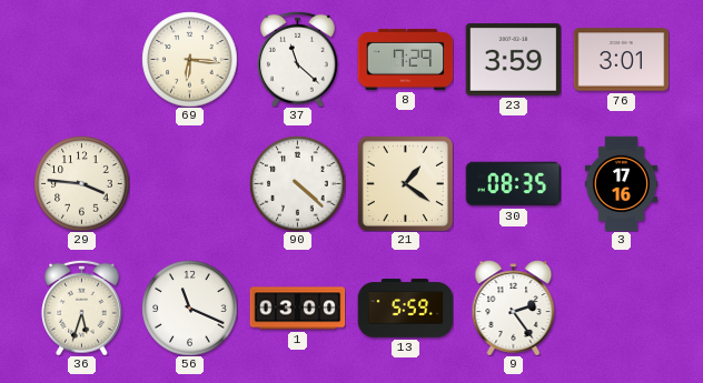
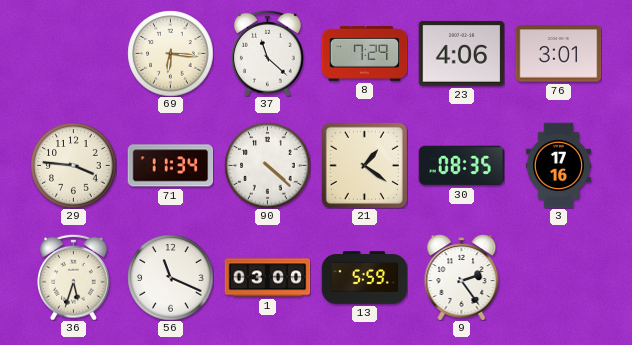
23: 3:59 -> 4:06 (461, 53)
71: none -> 11:34 (170, 166)
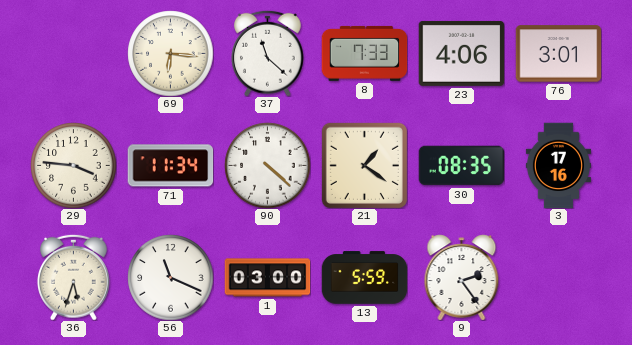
8: 7:29 -> 7:33 (364, 53)
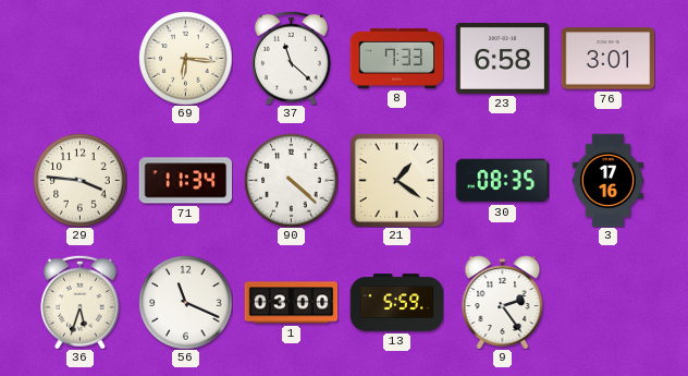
23: 4:06 -> 6:58 (502, 58)
